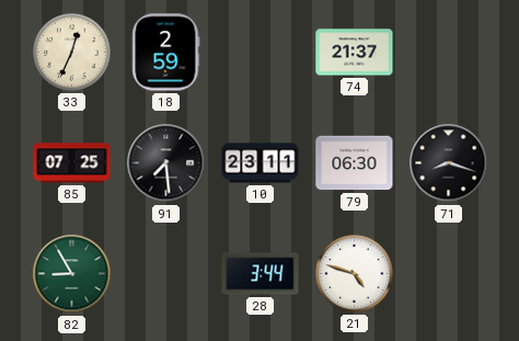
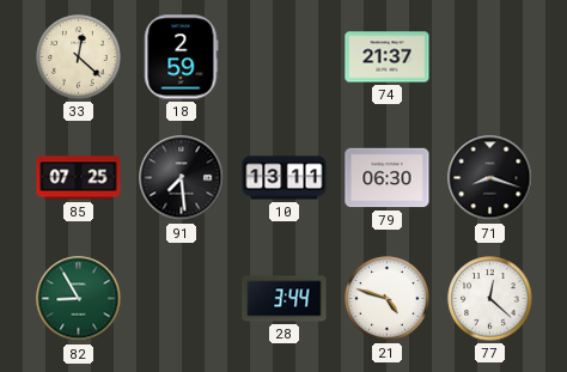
33: 12:34 -> 12:22 (79, 57)
10: 23:11 -> 13:11 (285, 178)
77: none -> 12:22 (490, 299)
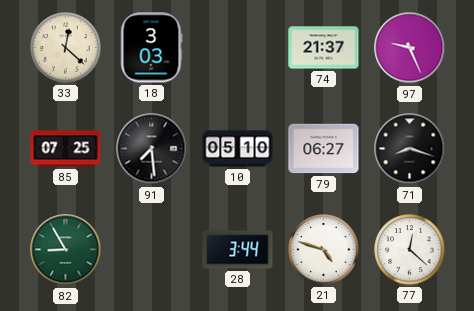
18: 2:59 -> 3:03 (152, 48)
97: none -> 9:26 (410, 48)
10: 13:11 -> 05:10 (238, 149)
79: 06:30 -> 06:27 (324, 149)
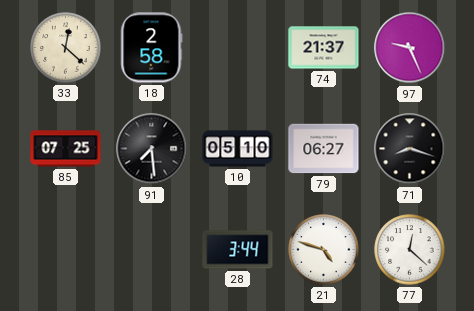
18: 3:03 -> 2:58 (152, 48)
82: 8:55 -> none (66, 250)
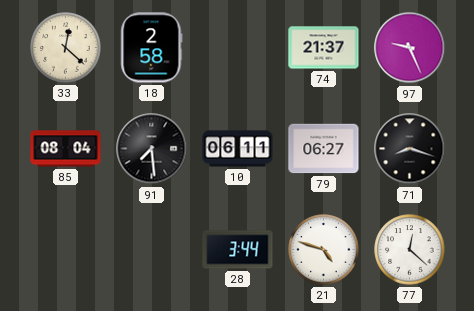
85: 07:25 -> 08:04 (66, 149)
10: 05:10 -> 06:11 (238, 149)
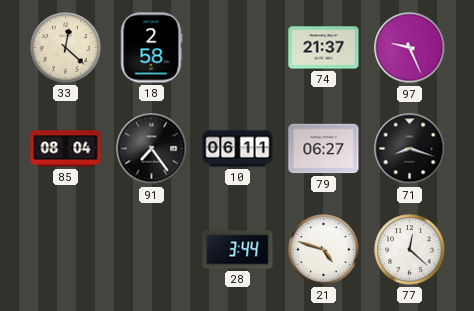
91: 7:29 -> 7:24 (152, 149)
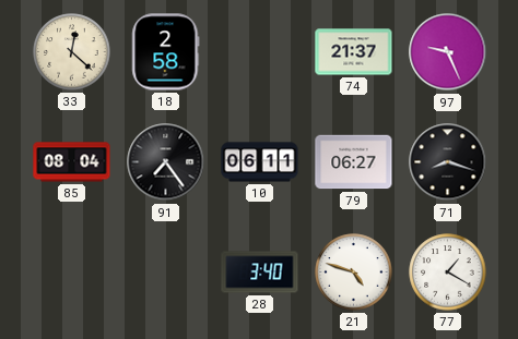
28: 3:44 -> 3:40 (260, 273)
77: 12:22 -> 1:20 (448, 273)
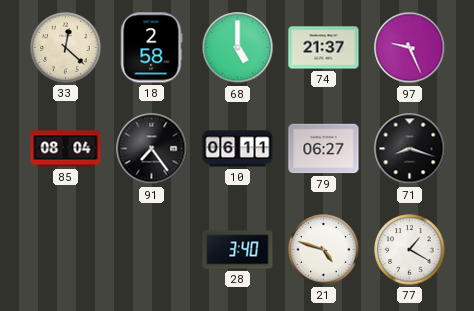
68: none -> 5:00 (238, 48)
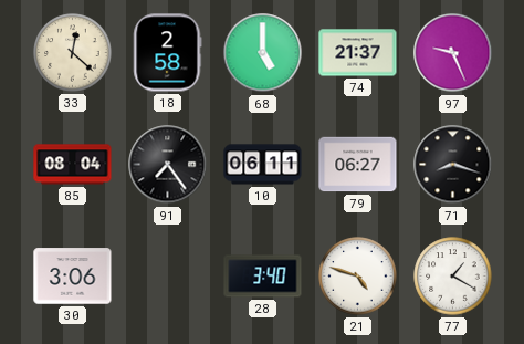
30: none -> 3:06 (73, 277)
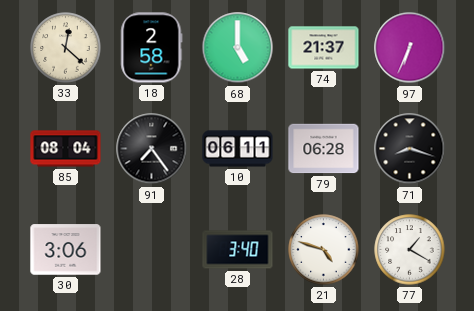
97: 9:26 -> 6:34 (410, 48)
79: 06:27 -> 06:28 (324, 149)
